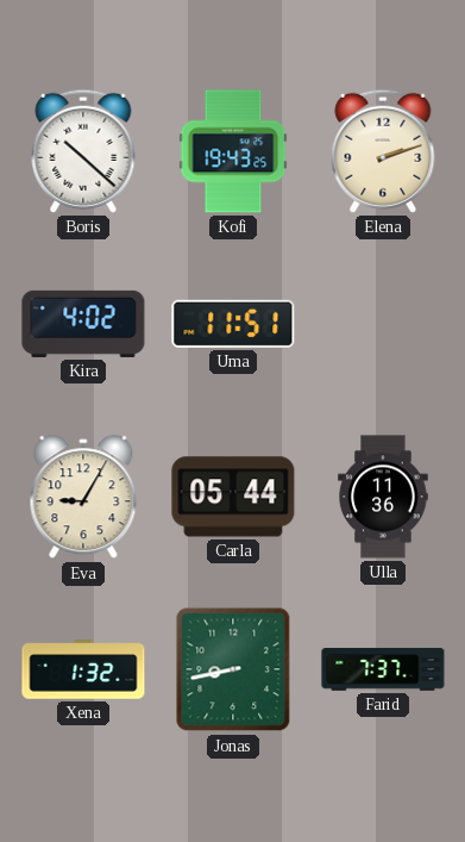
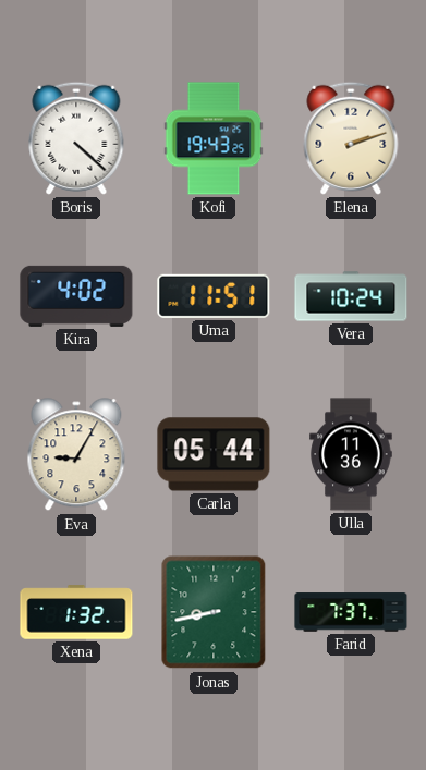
Boris: 10:22 -> 4:22 (76, 138)
Vera: none -> 10:24 (351, 296)
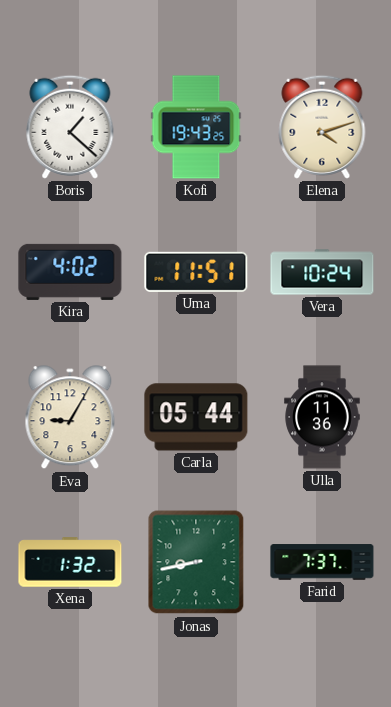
Boris: 4:22 -> 1:22 (70, 127)
Elena: 2:12 -> 4:12 (322, 127)
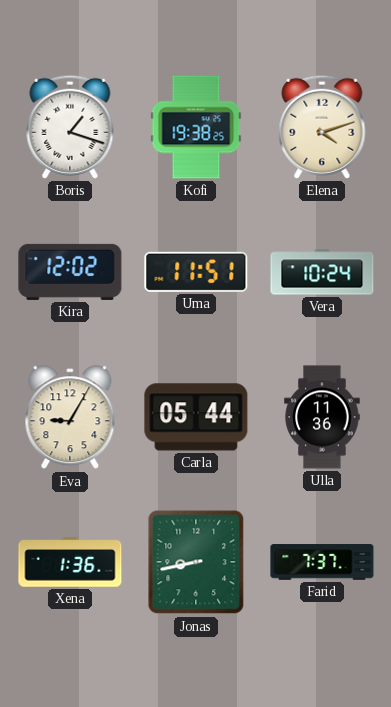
Boris: 1:22 -> 1:18 (70, 127)
Kofi: 19:43 -> 19:38 (196, 127)
Kira: 4:02 -> 12:02 (70, 272)
Xena: 1:32 -> 1:36 (70, 562)
